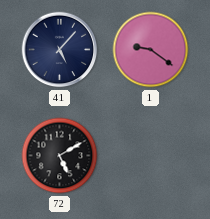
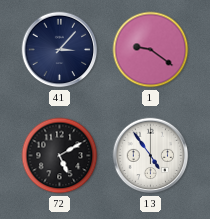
41: 5:07 -> 3:07 (60, 50)
13: none -> 4:54 (151, 156)
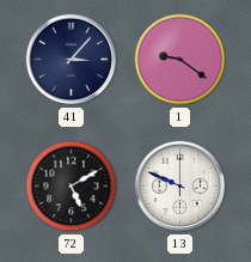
13: 4:54 -> 9:49 (180, 187)
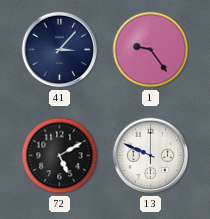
1: 9:21 -> 9:24 (151, 50)
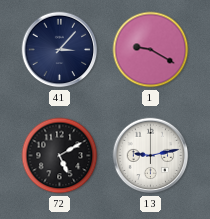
1: 9:24 -> 9:20 (151, 50)
13: 9:49 -> 9:13 (151, 156)
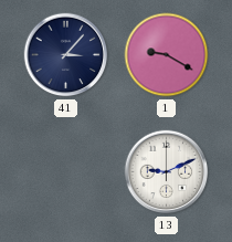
72: 5:10 -> none (60, 156)
13: 9:13 -> 9:11 (167, 172)
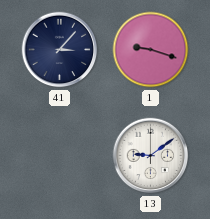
1: 9:20 -> 9:18 (151, 50)
13: 9:11 -> 9:09 (151, 156)
